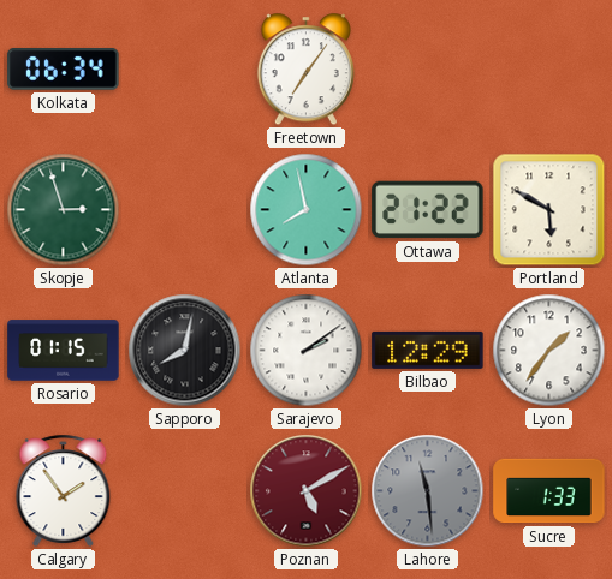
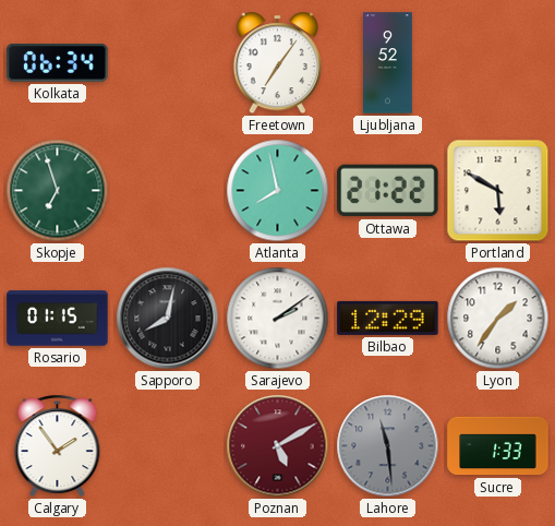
Ljubljana: none -> 9:52 (388, 63)
Skopje: 2:57 -> 6:57 (58, 191)
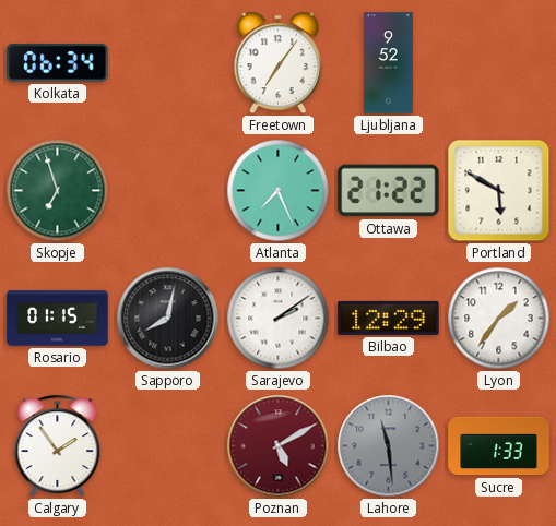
Atlanta: 7:58 -> 7:26 (279, 191)
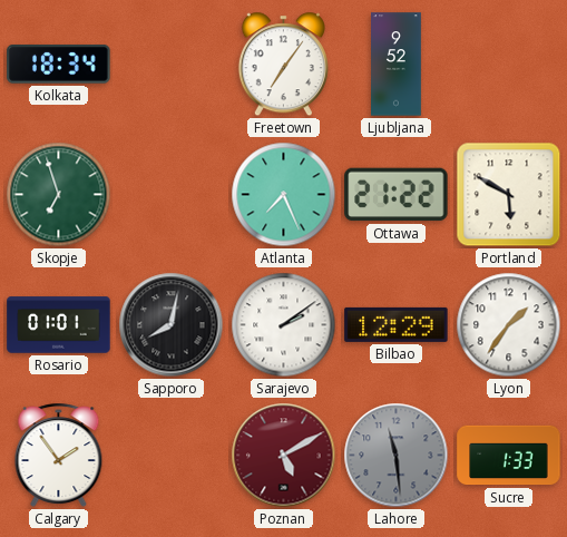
Kolkata: 06:34 -> 18:34 (59, 65)
Rosario: 01:15 -> 01:01 (59, 325)
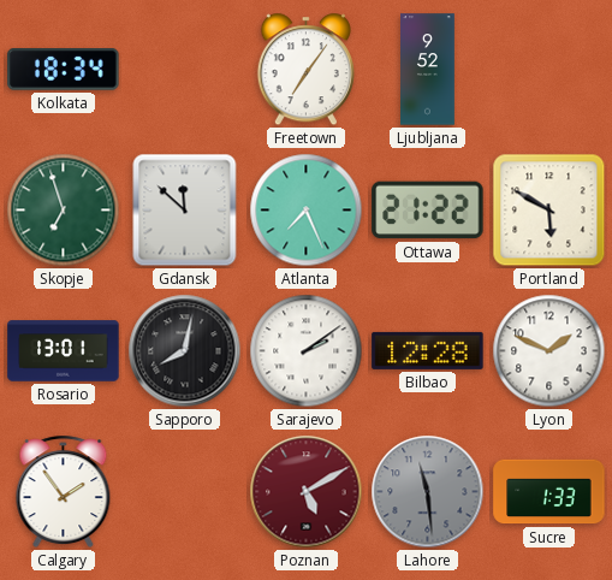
Gdansk: none -> 11:52 (185, 211)
Rosario: 01:01 -> 13:01 (64, 351)
Bilbao: 12:29 -> 12:28 (428, 350)
Lyon: 1:36 -> 1:49 (549, 351)
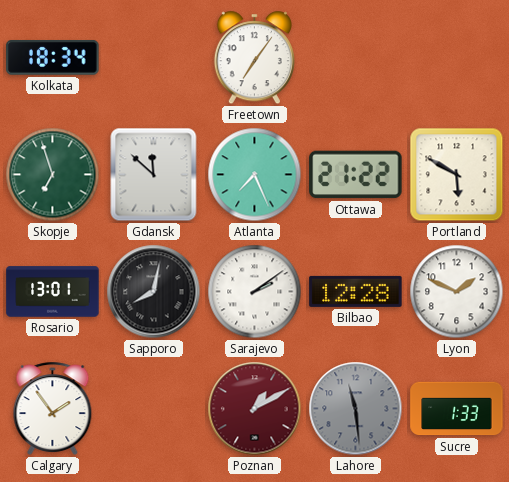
Ljubljana: 9:52 -> none (428, 70)
Poznan: 5:10 -> 1:10 (255, 409)
